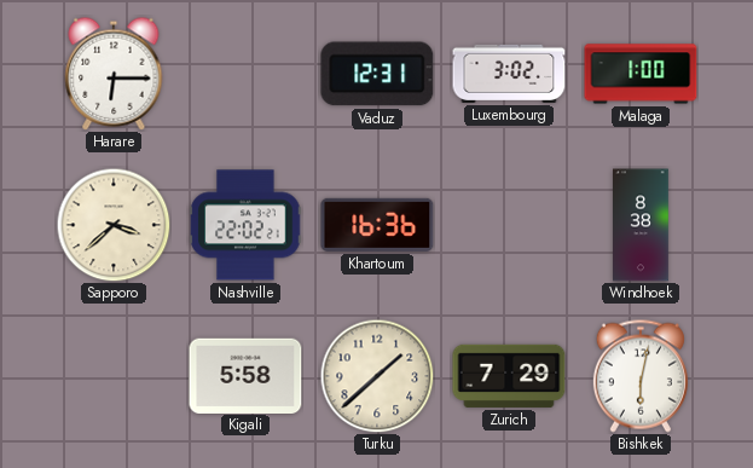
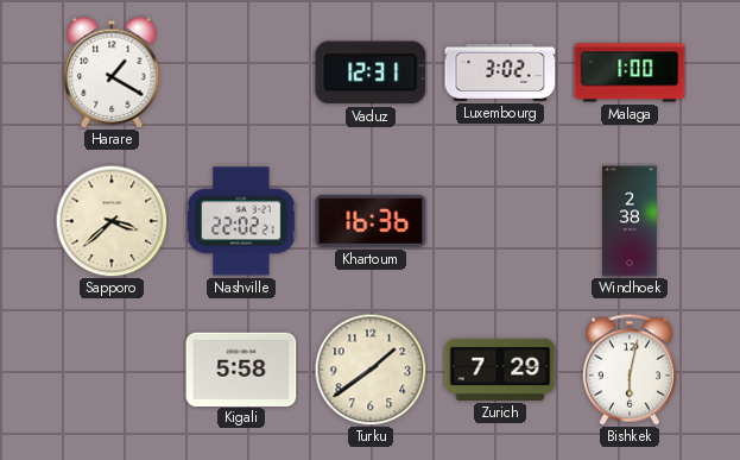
Harare: 6:15 -> 1:20 (112, 73)
Windhoek: 8:38 -> 2:38 (631, 221)
Turku: 1:38 -> 1:39 (371, 370)
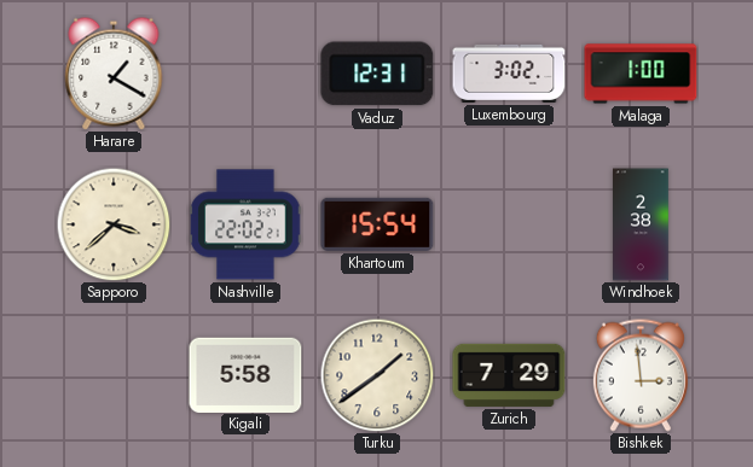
Khartoum: 16:36 -> 15:54 (377, 224)
Bishkek: 6:02 -> 2:59 (641, 375)
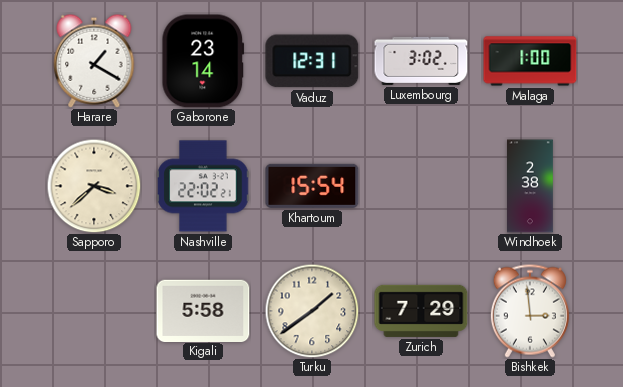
Gaborone: none -> 23:14 (203, 61)
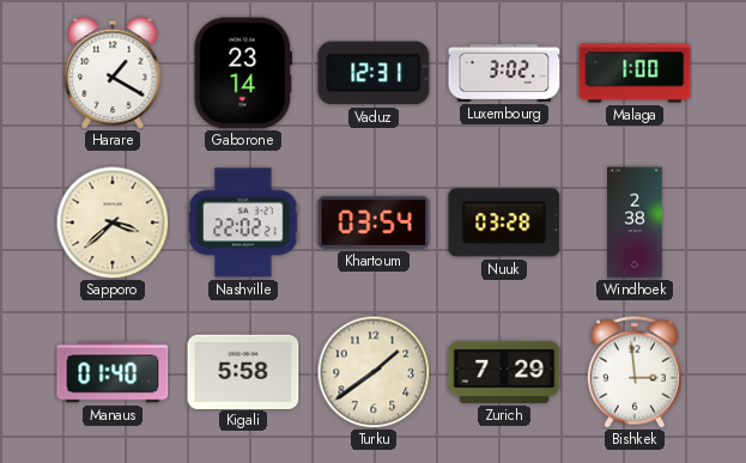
Khartoum: 15:54 -> 03:54 (374, 223)
Nuuk: none -> 03:28 (504, 223)
Manaus: none -> 01:40 (113, 372)
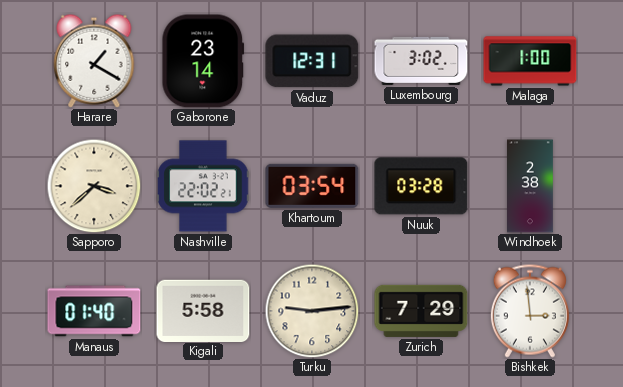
Turku: 1:39 -> 9:14 (312, 311)
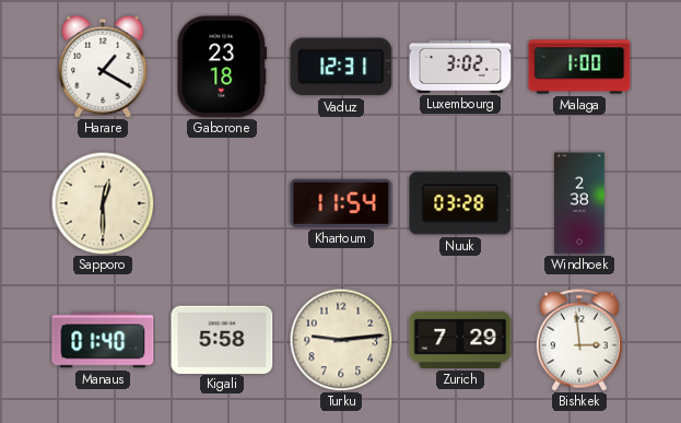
Gaborone: 23:14 -> 23:18 (222, 67)
Sapporo: 3:38 -> 12:30 (103, 203)
Nashville: 22:02 -> none (203, 186)
Khartoum: 03:54 -> 11:54 (341, 203)
